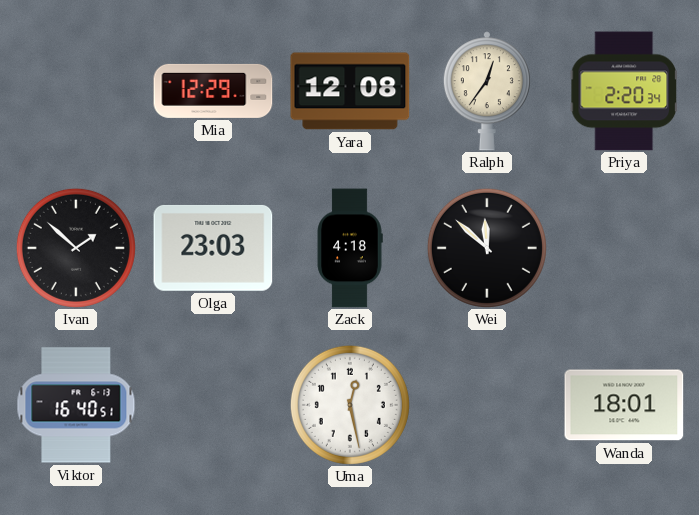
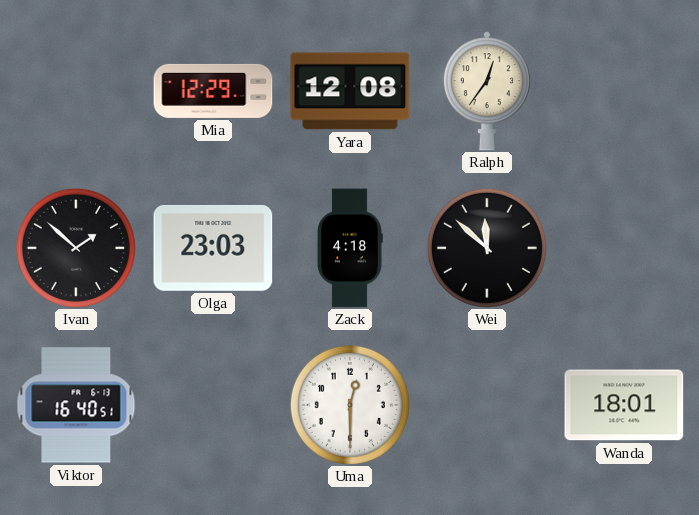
Priya: 2:20 -> none (624, 91)
Uma: 12:28 -> 12:30 (350, 405)
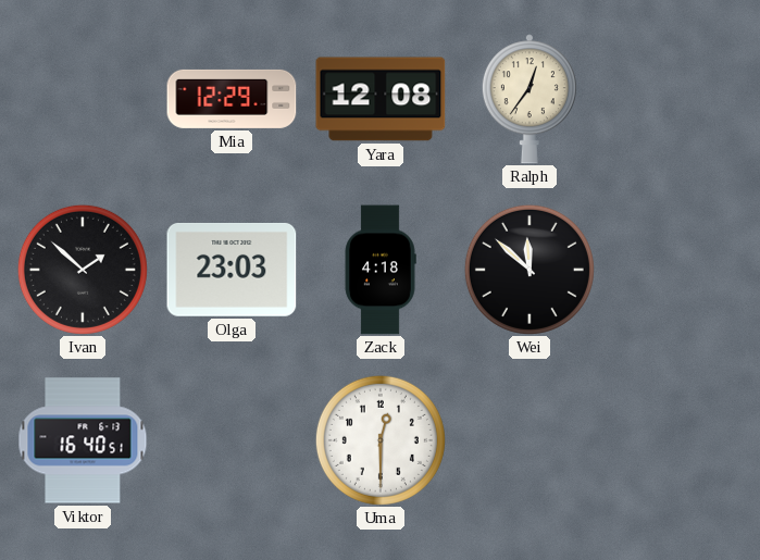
Wanda: 18:01 -> none (624, 405)
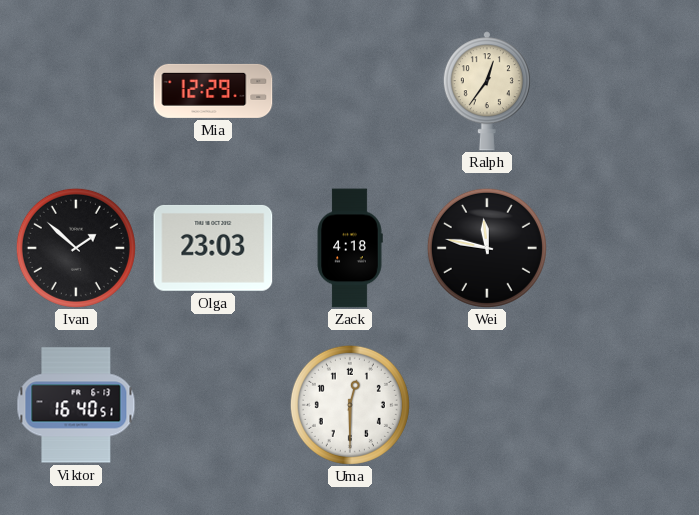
Yara: 12:08 -> none (381, 99)
Wei: 11:52 -> 11:47 (487, 248)
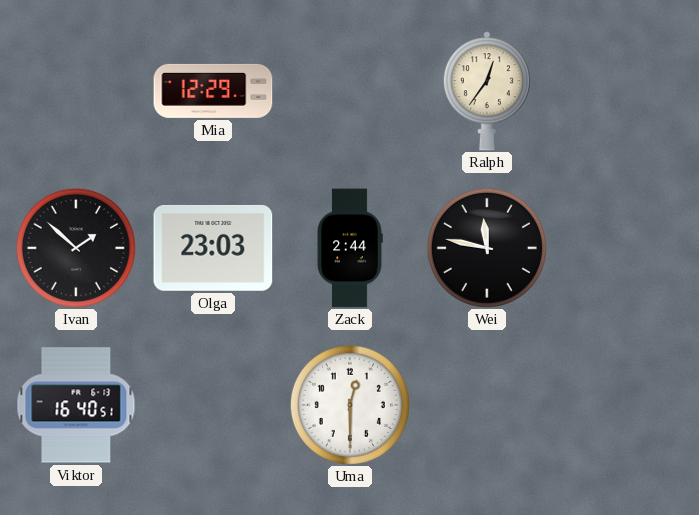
Zack: 4:18 -> 2:44 (350, 248)
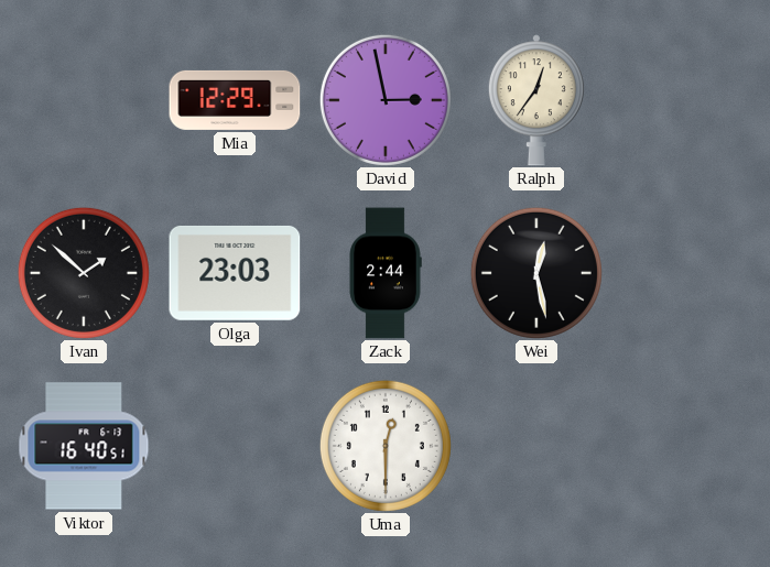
David: none -> 2:58 (386, 100)
Wei: 11:47 -> 12:28 (536, 273)
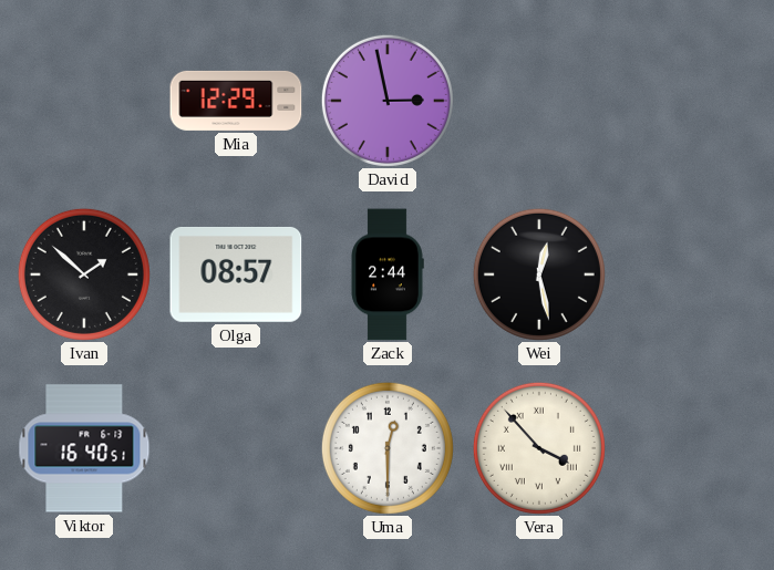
Ralph: 12:36 -> none (536, 100)
Olga: 23:03 -> 08:57 (236, 274)
Vera: none -> 3:53 (539, 448)
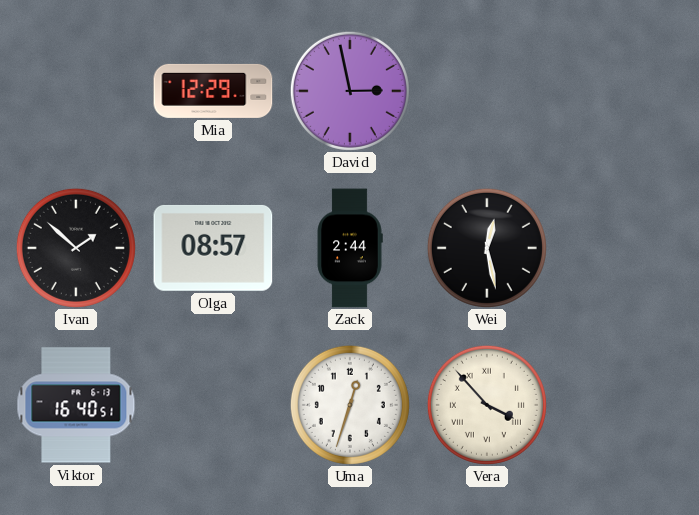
Uma: 12:30 -> 12:33 (350, 405)
